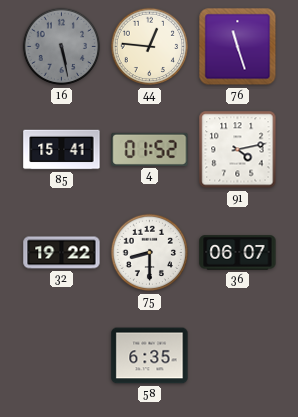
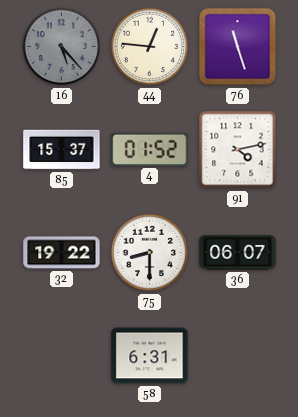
16: 5:28 -> 5:23 (62, 47)
85: 15:41 -> 15:37 (62, 150)
58: 6:35 -> 6:31 (150, 356)
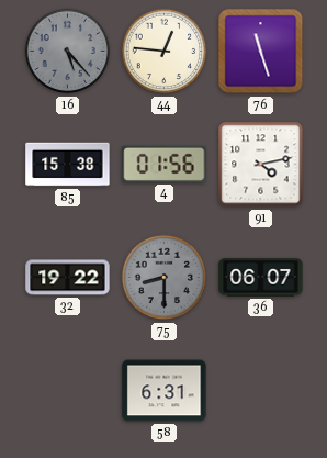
85: 15:37 -> 15:38 (68, 165)
4: 01:52 -> 01:56 (165, 164)
75 dial: white -> grey (165, 278)
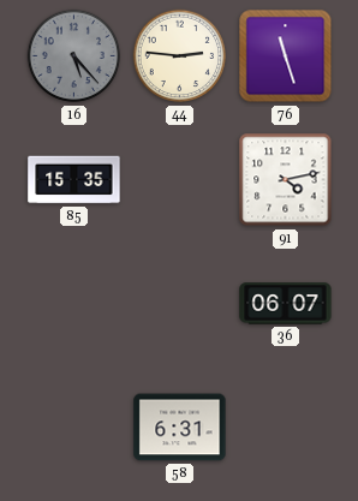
44: 12:46 -> 2:46 (180, 56)
85: 15:38 -> 15:35 (74, 180)
4: 01:56 -> none (165, 164)
32: 19:22 -> none (68, 278)
75: 8:30 -> none (165, 278)
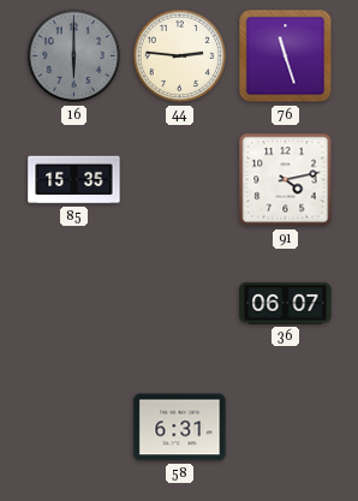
16: 5:23 -> 6:00 (74, 56)
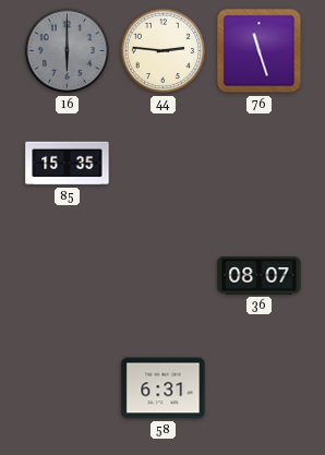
91: 4:13 -> none (286, 180)
36: 06:07 -> 08:07 (260, 276)
